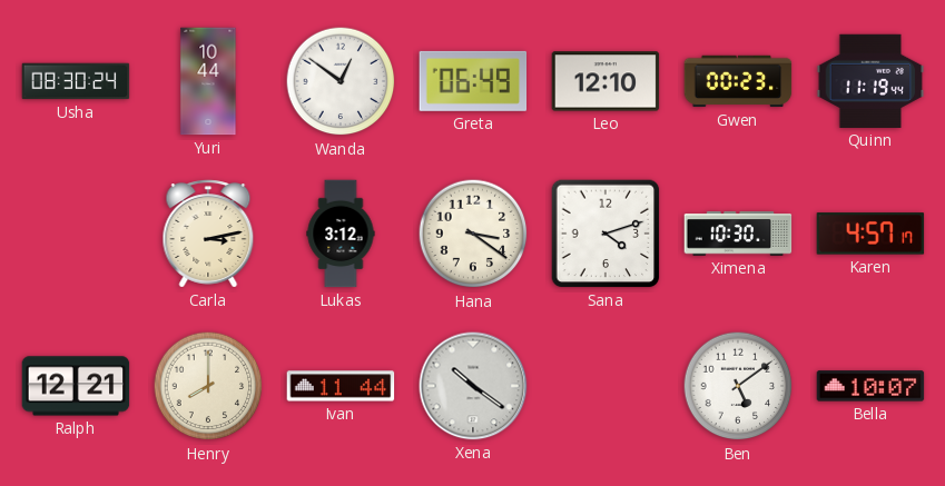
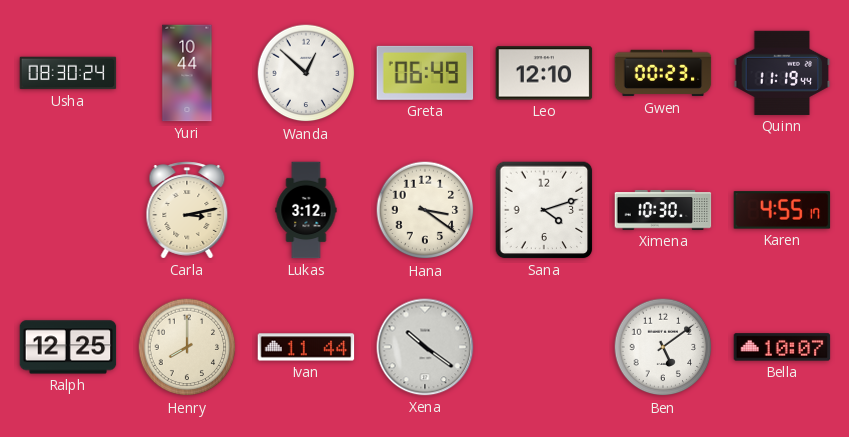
Wanda: 12:51 -> 12:52 (306, 73)
Karen: 4:57 -> 4:55 (782, 210)
Ralph: 12:21 -> 12:25 (68, 347)
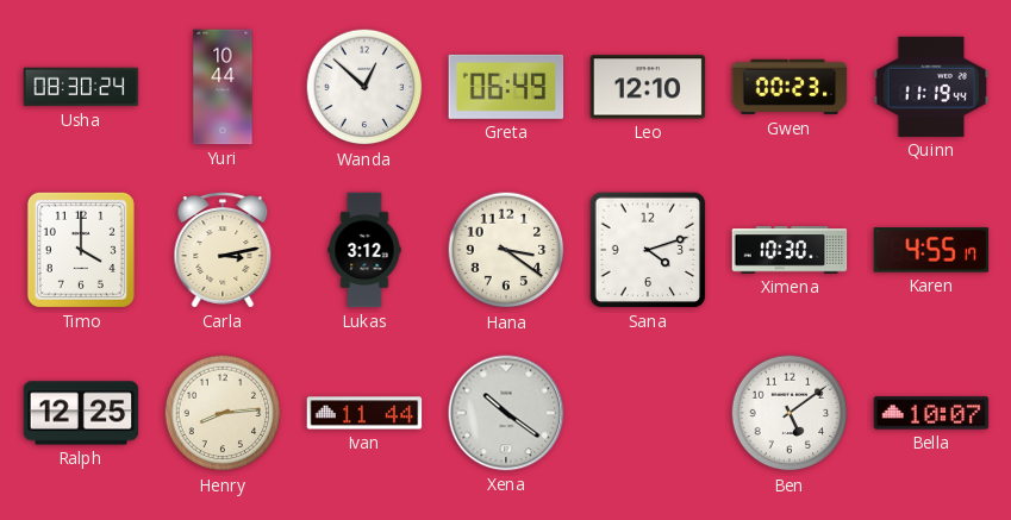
Timo: none -> 4:00 (81, 250)
Henry: 8:00 -> 8:14 (223, 413)
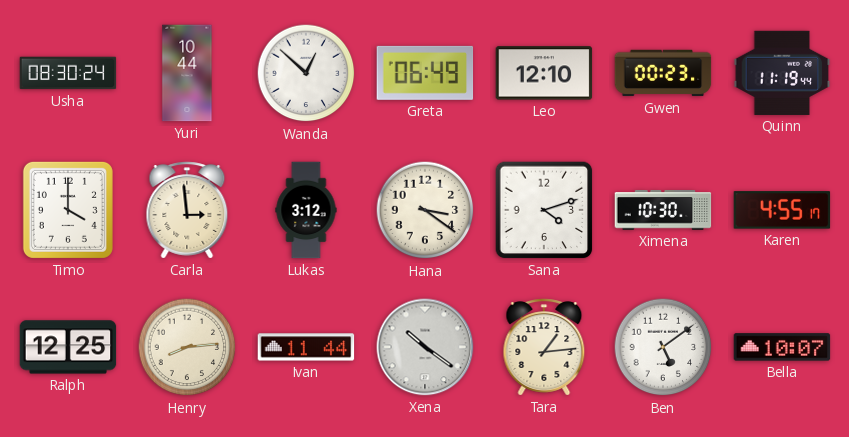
Carla: 3:13 -> 2:59 (187, 210)
Tara: none -> 1:14 (544, 347)
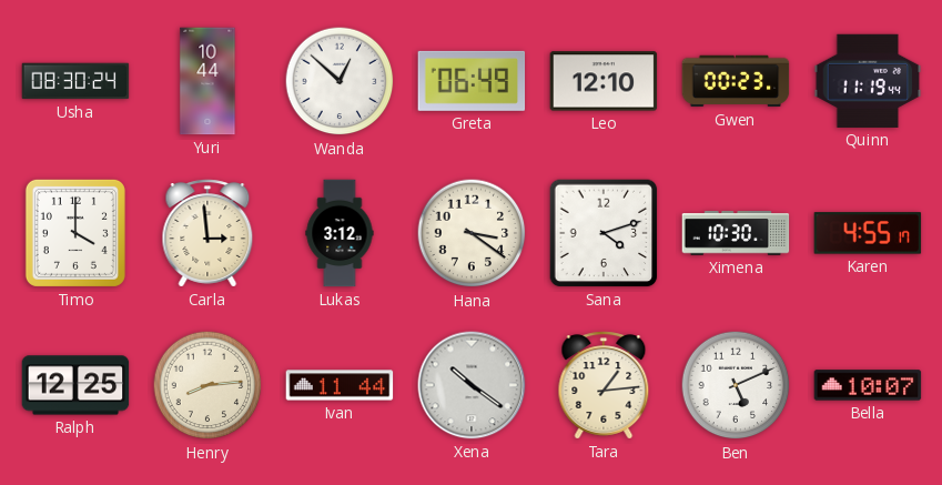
Ben: 5:09 -> 5:11 (736, 385)
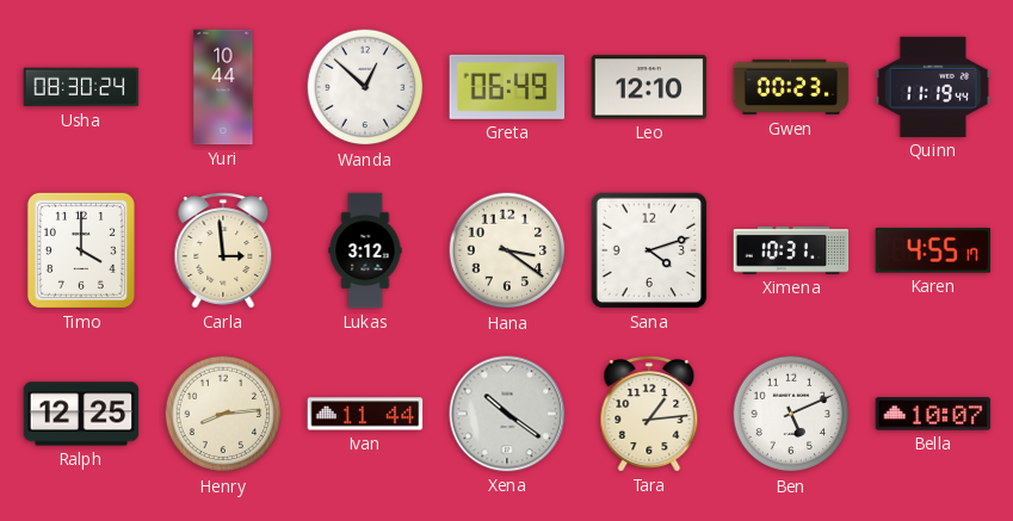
Ximena: 10:30 -> 10:31 (791, 250)
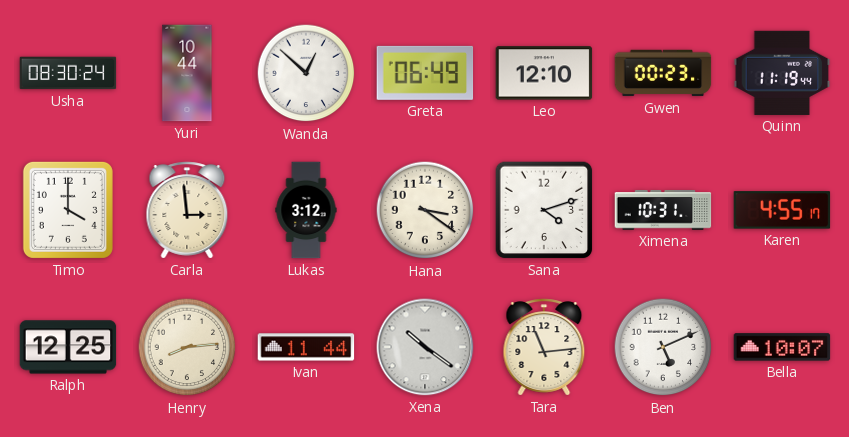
Tara: 1:14 -> 11:14 (544, 347)
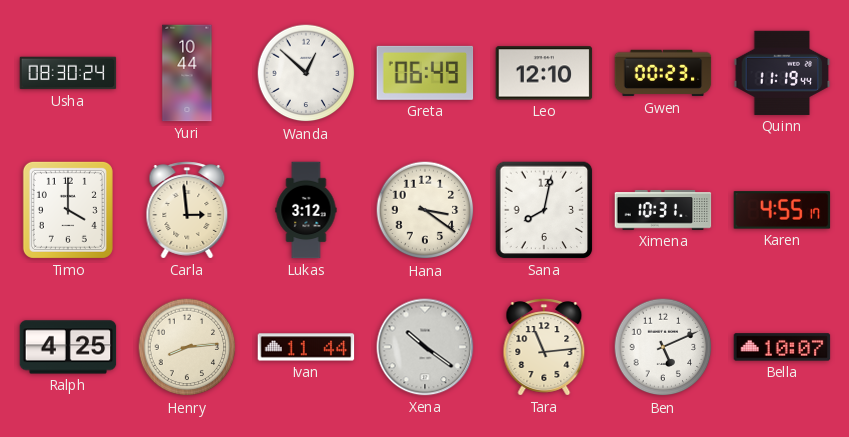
Sana: 4:12 -> 8:02 (544, 210)
Ralph: 12:25 -> 4:25 (68, 347)
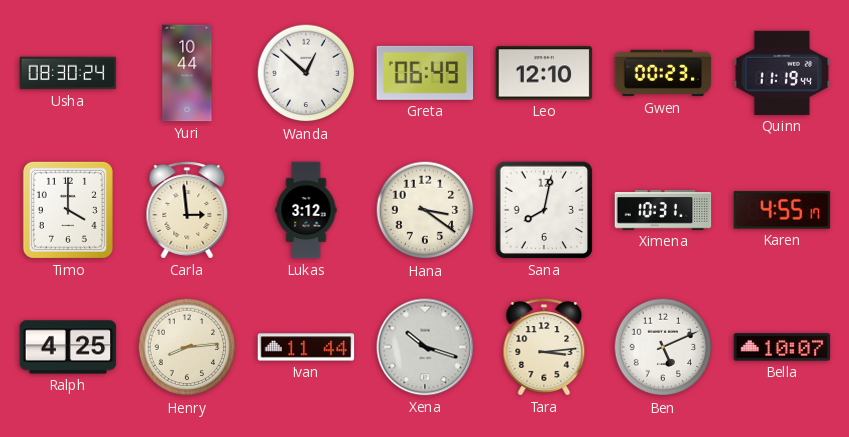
Xena: 10:21 -> 10:18 (425, 347)
Tara: 11:14 -> 3:14 (544, 347)
